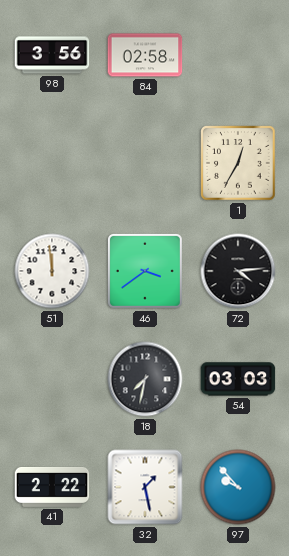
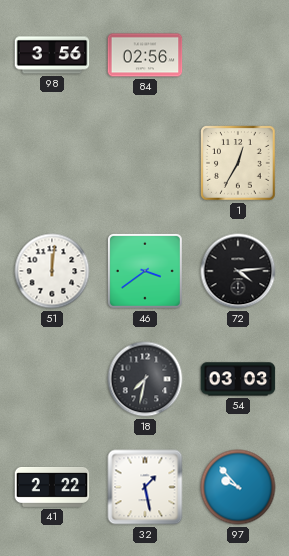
84: 02:58 -> 02:56 (145, 55)
51: 11:59 -> 12:01 (52, 271)
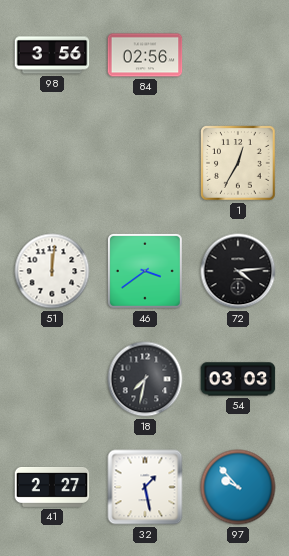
41: 2:22 -> 2:27 (52, 487)
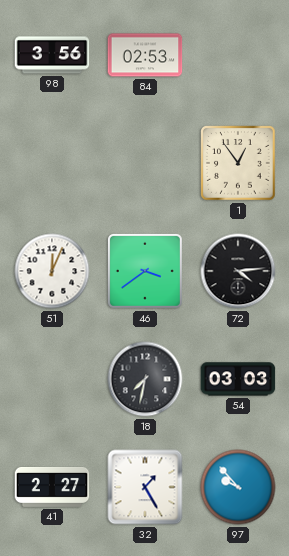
84: 02:56 -> 02:53 (145, 55)
1: 12:35 -> 12:54 (238, 163)
51: 12:01 -> 12:04 (52, 271)
32: 1:28 -> 1:25 (145, 487)
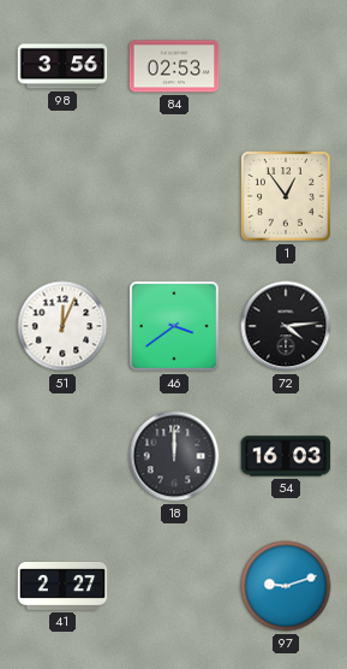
18: 7:32 -> 12:00 (174, 456)
54: 03:03 -> 16:03 (286, 456)
32: 1:25 -> none (145, 487)
97: 9:53 -> 9:12 (286, 586)
